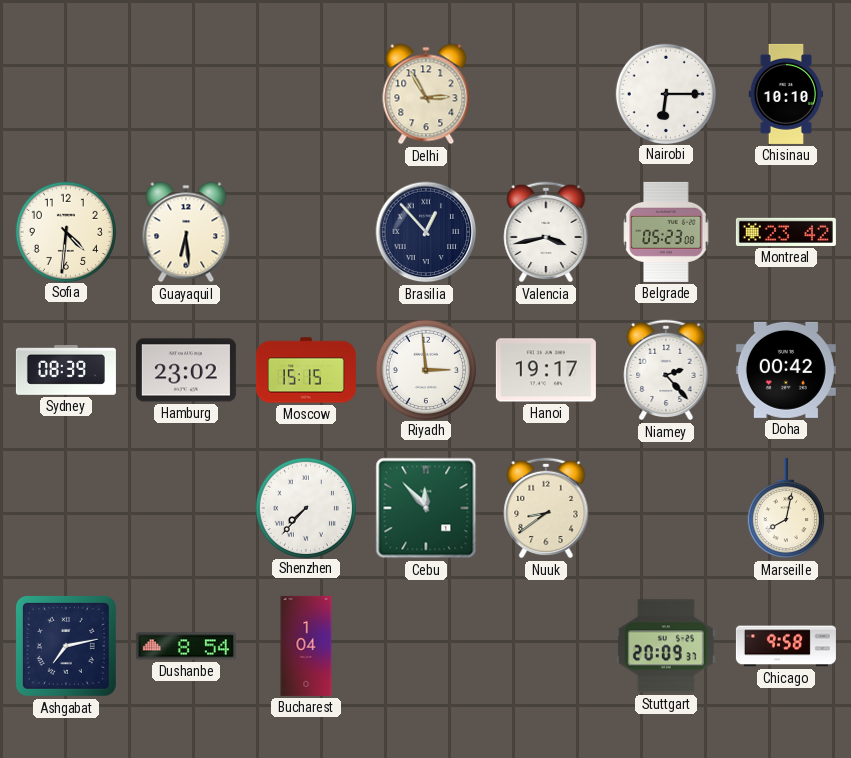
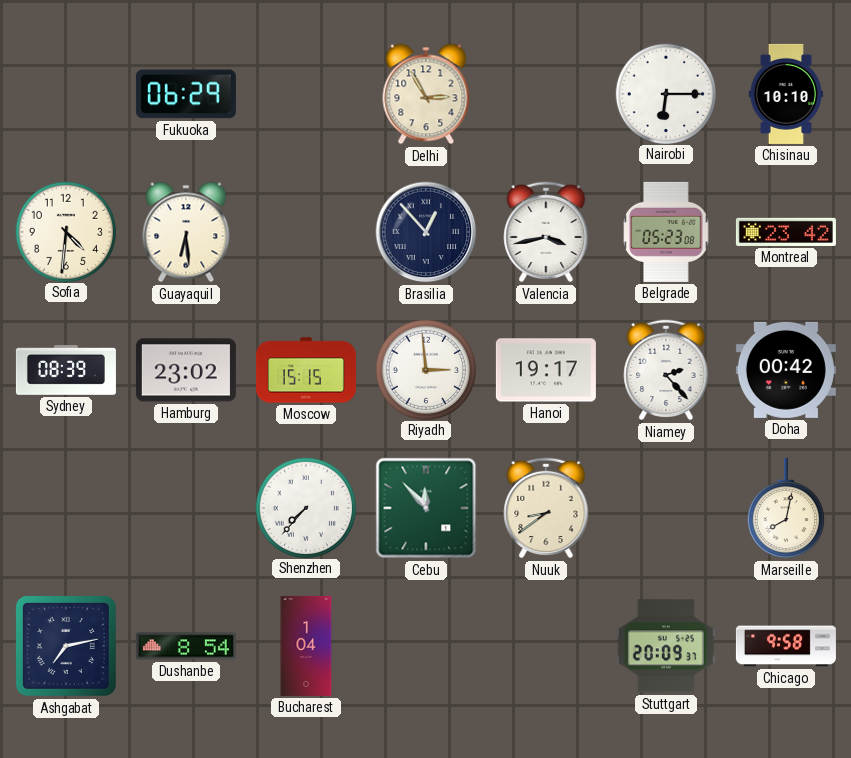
Fukuoka: none -> 06:29 (186, 94)
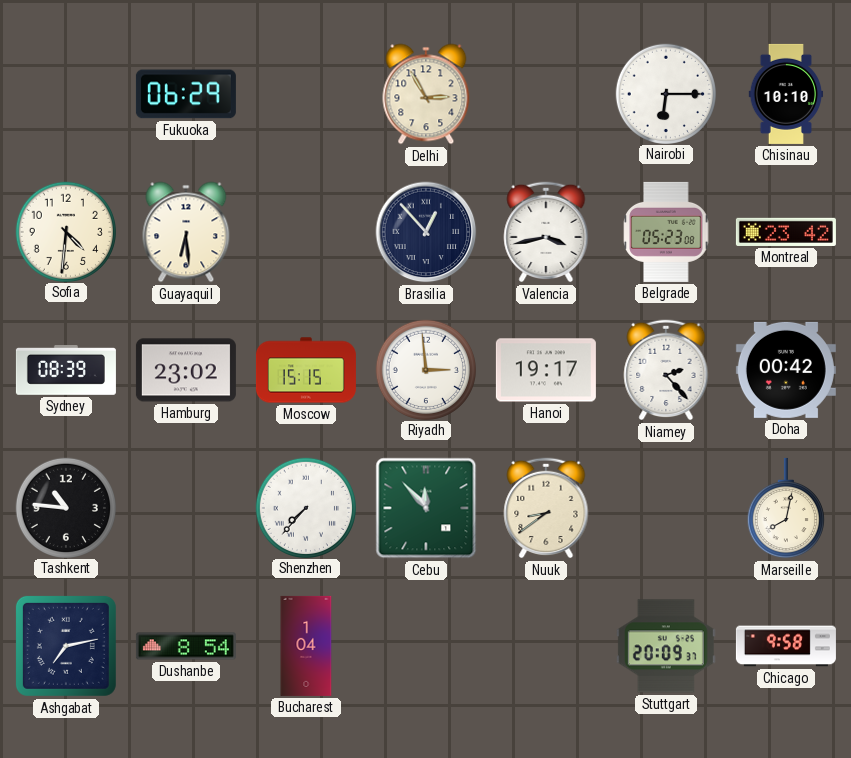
Tashkent: none -> 10:46 (65, 507)
